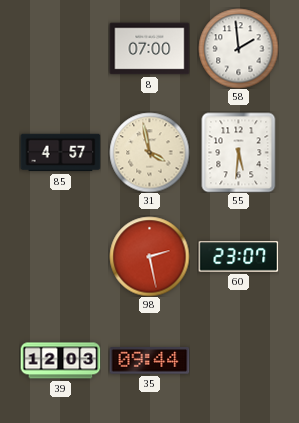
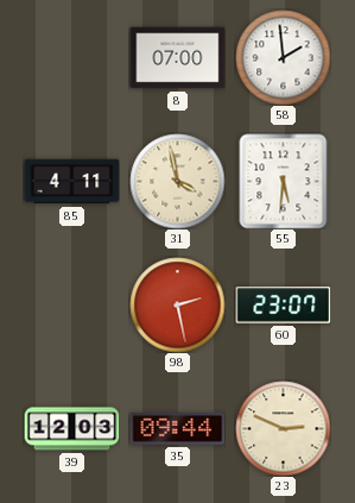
85: 4:57 -> 4:11 (71, 182)
23: none -> 2:49 (283, 428)
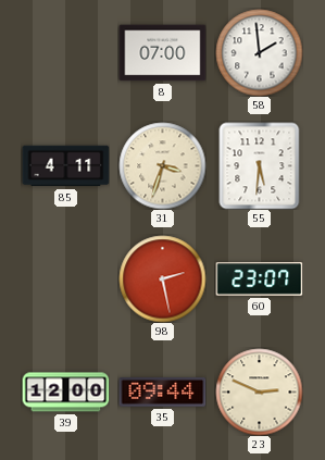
31: 3:58 -> 3:33 (162, 165)
39: 12:03 -> 12:00 (65, 393)
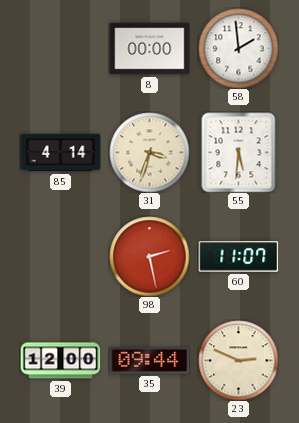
8: 07:00 -> 00:00 (149, 49)
85: 4:11 -> 4:14 (60, 153)
60: 23:07 -> 11:07 (238, 257)
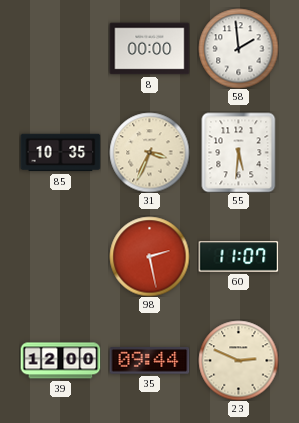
85: 4:14 -> 10:35 (60, 153)
31: 3:33 -> 3:34 (149, 152)
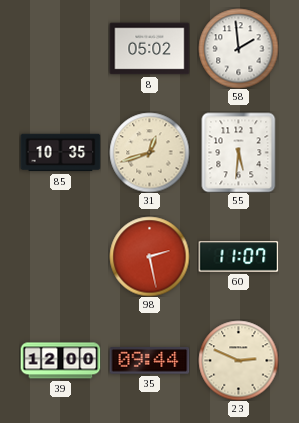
8: 00:00 -> 05:02 (149, 49)
31: 3:34 -> 12:42 (149, 152)
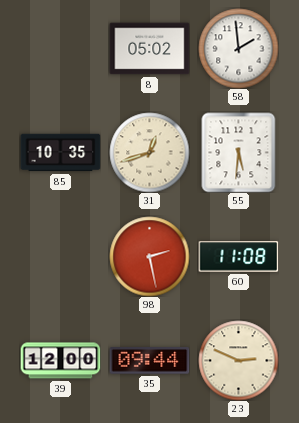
60: 11:07 -> 11:08 (238, 257)
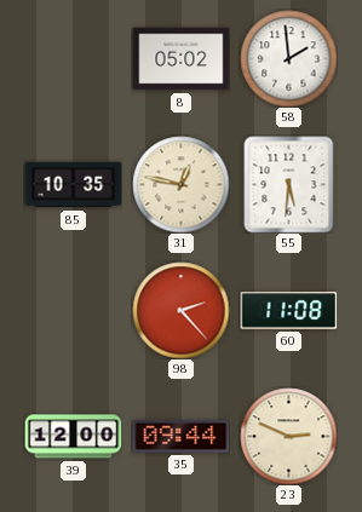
31: 12:42 -> 12:47 (180, 184)
98: 2:28 -> 2:23 (180, 310)
